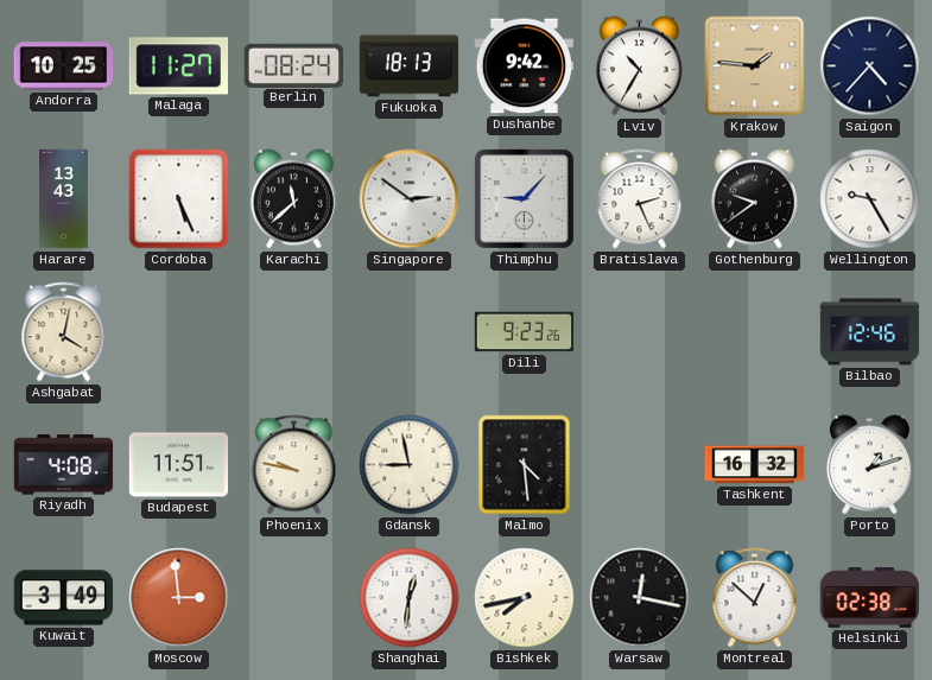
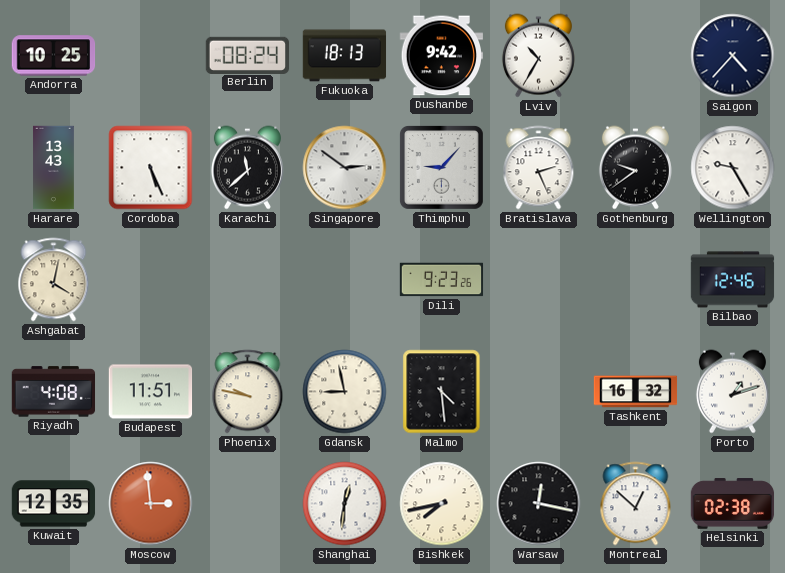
Malaga: 11:27 -> none (178, 66)
Krakow: 1:46 -> none (755, 66)
Kuwait: 3:49 -> 12:35 (54, 504)
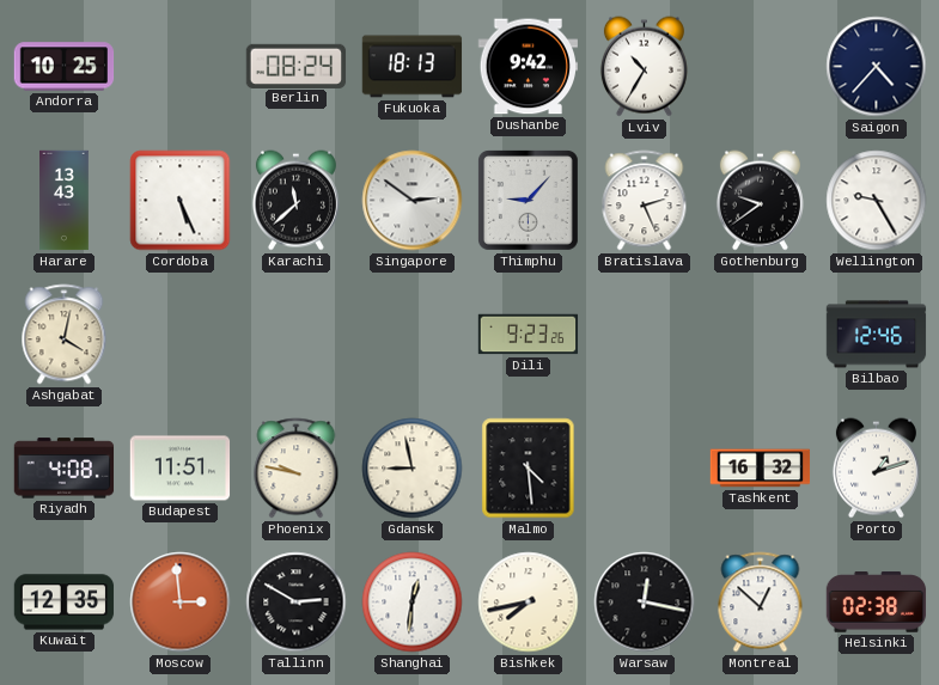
Tallinn: none -> 2:50 (297, 603)
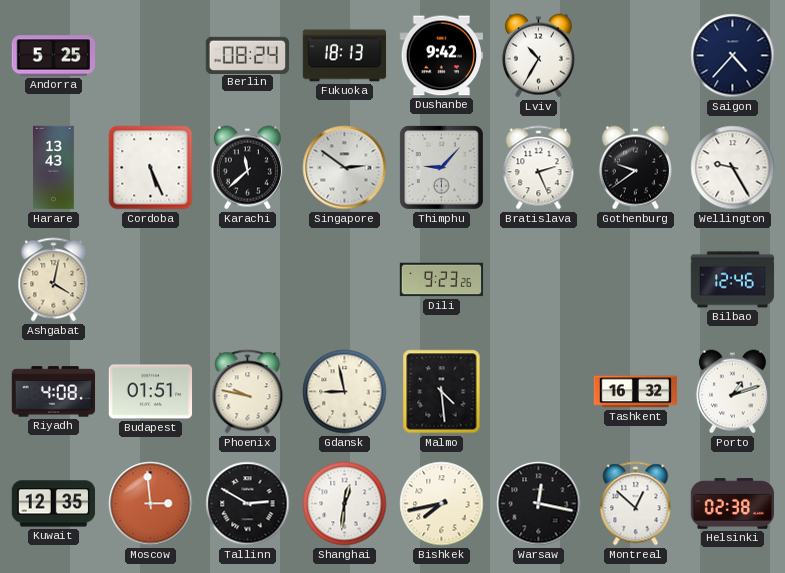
Andorra: 10:25 -> 5:25 (54, 56)
Budapest: 11:51 -> 01:51 (151, 392)
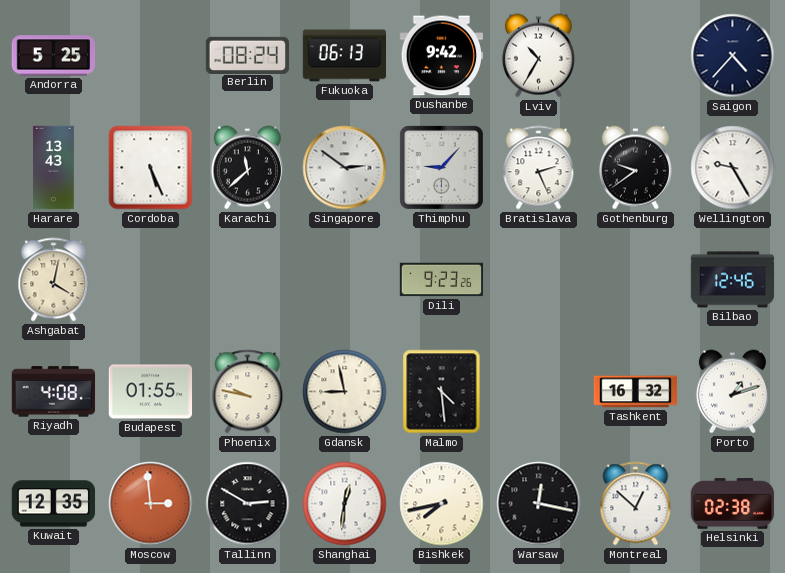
Fukuoka: 18:13 -> 06:13 (345, 56)
Budapest: 01:51 -> 01:55 (151, 392)
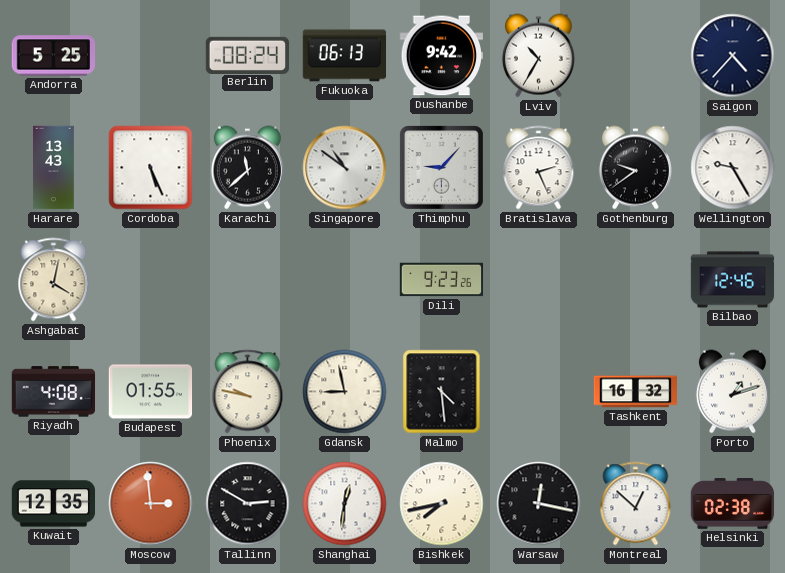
Singapore: 2:51 -> 10:51 (345, 168)
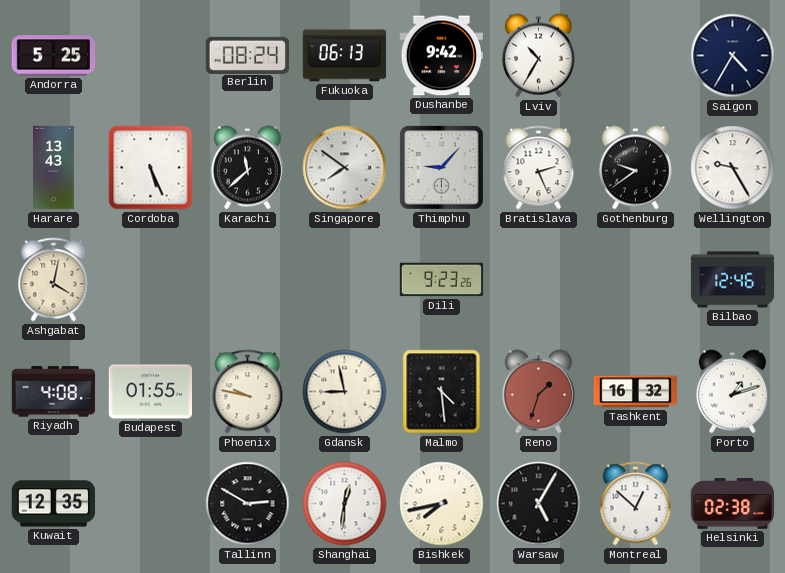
Saigon: 4:37 -> 4:35 (733, 56)
Singapore: 10:51 -> 7:51 (345, 168)
Reno: none -> 1:33 (538, 392)
Moscow: 2:59 -> none (151, 504)
Warsaw: 12:17 -> 5:05 (539, 504)
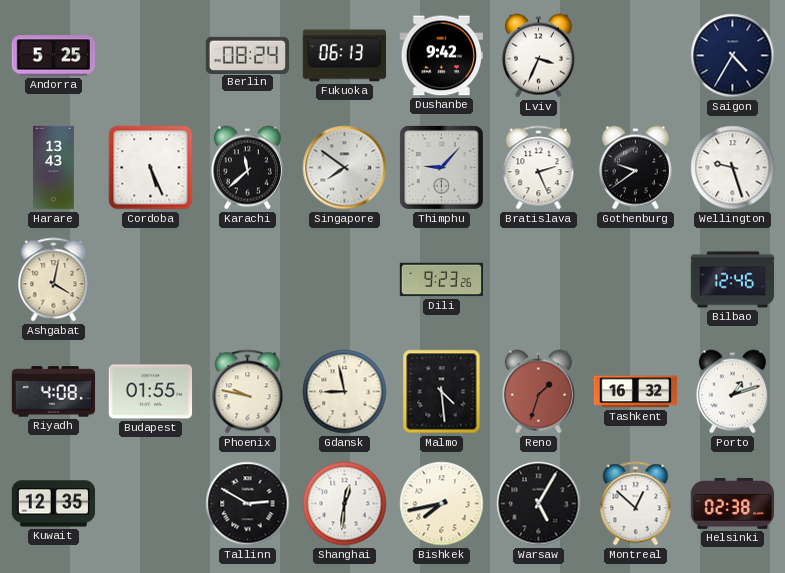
Lviv: 10:35 -> 3:34 (538, 56)
Wellington: 9:25 -> 9:27 (733, 168)
